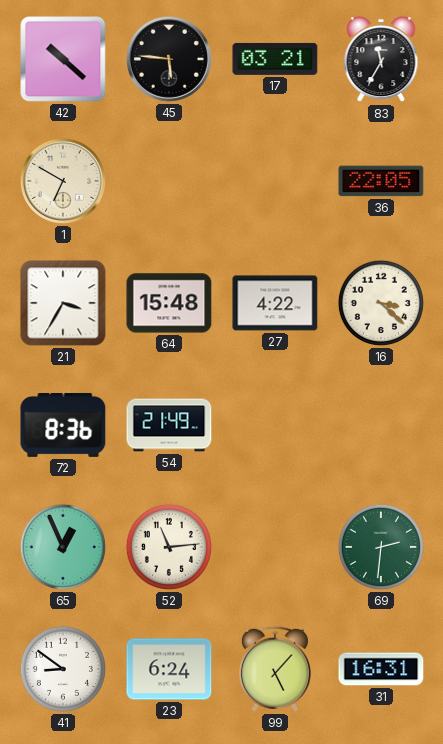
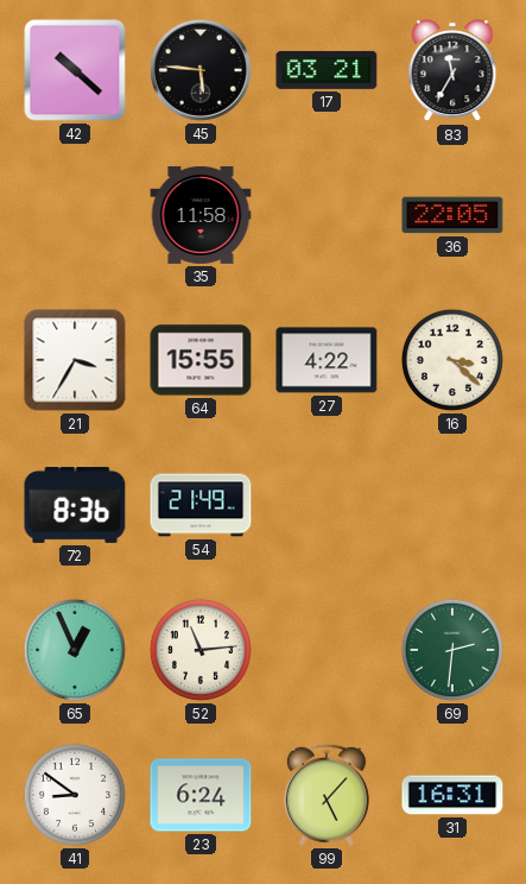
1: 6:50 -> none (63, 181)
35: none -> 11:58 (201, 215)
64: 15:48 -> 15:55 (201, 360)
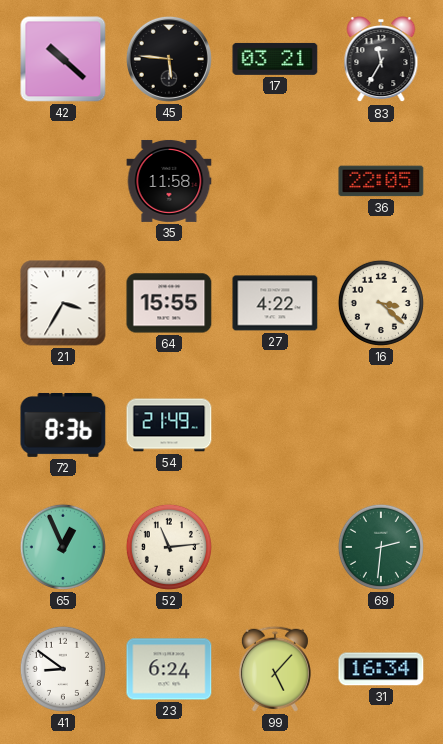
31: 16:31 -> 16:34 (381, 669)
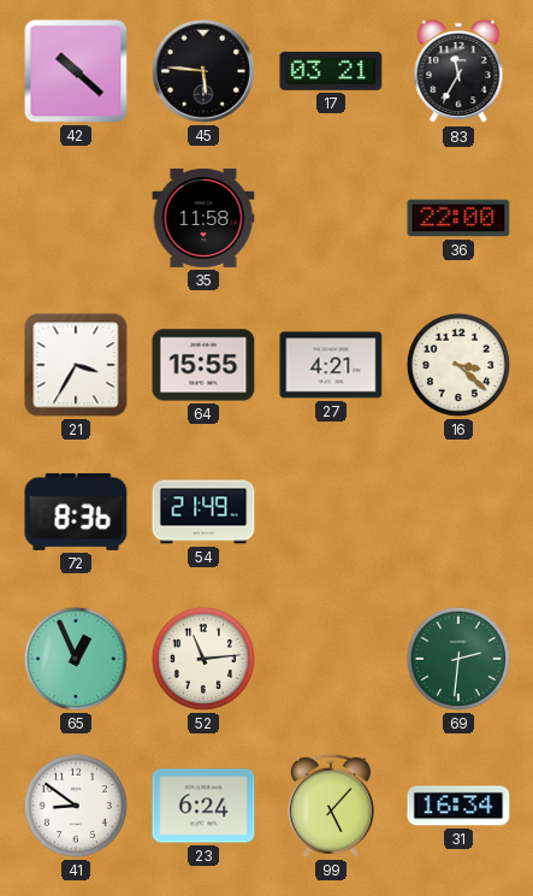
36: 22:05 -> 22:00 (458, 218)
27: 4:22 -> 4:21 (331, 365)
